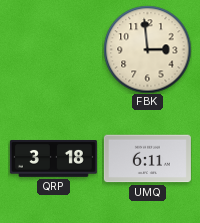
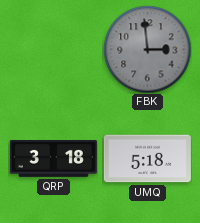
FBK dial: cream -> grey (147, 49)
UMQ: 6:11 -> 5:18 (147, 159)
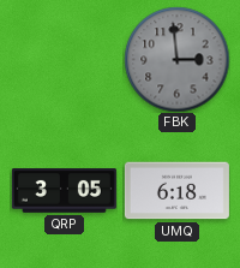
QRP: 3:18 -> 3:05 (64, 191)
UMQ: 5:18 -> 6:18 (176, 191)
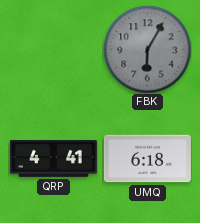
FBK: 2:59 -> 6:05 (147, 49)
QRP: 3:05 -> 4:41 (53, 159)
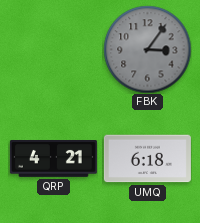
FBK: 6:05 -> 3:06 (147, 49)
QRP: 4:41 -> 4:21 (53, 159)
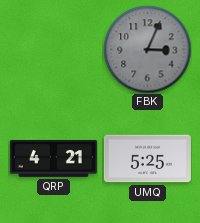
FBK: 3:06 -> 3:04 (147, 49)
UMQ: 6:18 -> 5:25 (147, 159)
